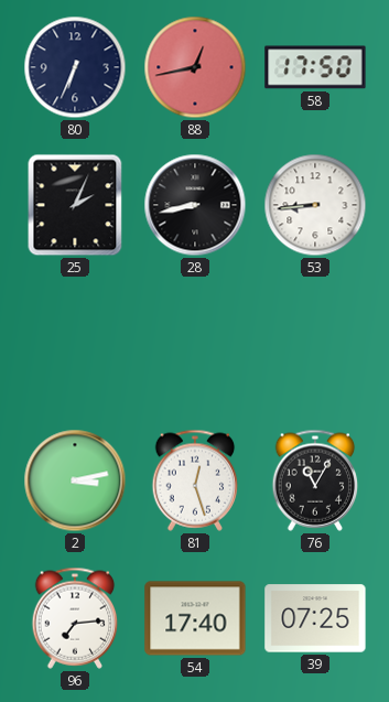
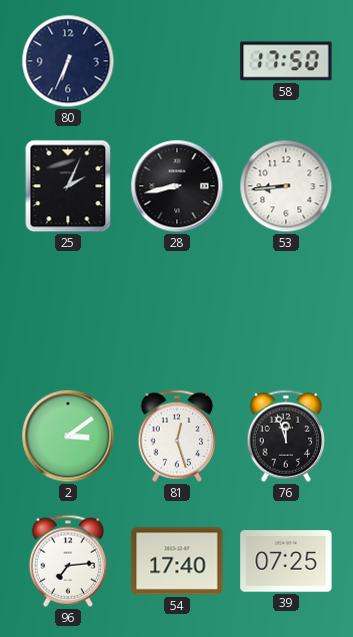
88: 12:43 -> none (195, 67)
2: 3:13 -> 3:09 (68, 436)
76: 11:05 -> 11:57 (286, 436)
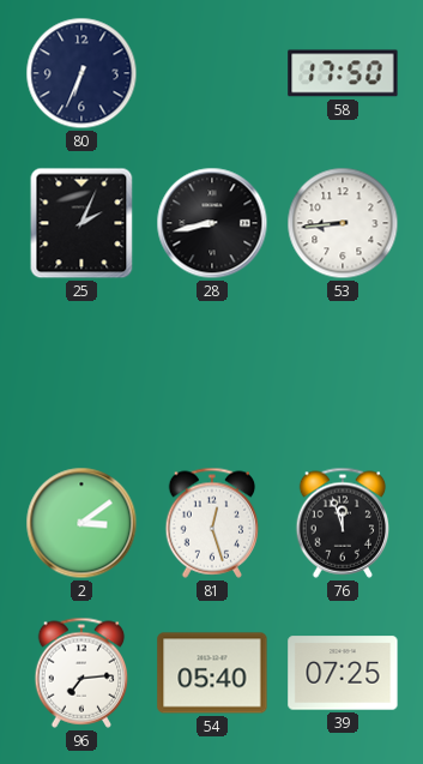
54: 17:40 -> 05:40 (212, 673)
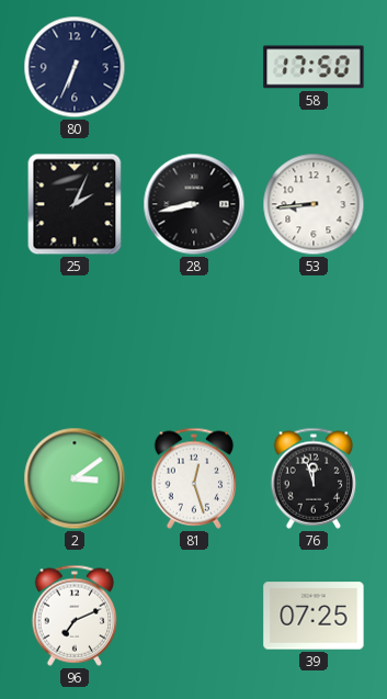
96: 7:14 -> 7:11 (75, 616)
54: 05:40 -> none (212, 673)
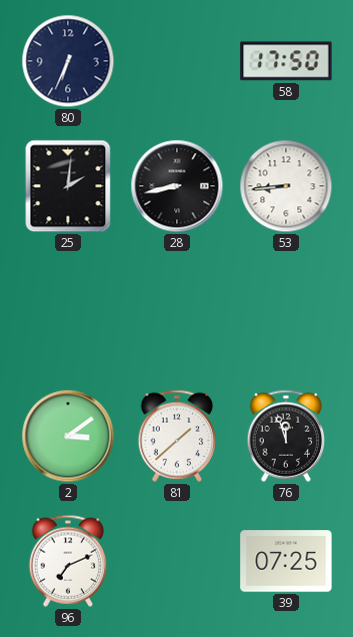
25: 2:04 -> 2:01 (68, 186)
81: 12:27 -> 1:38 (177, 436)
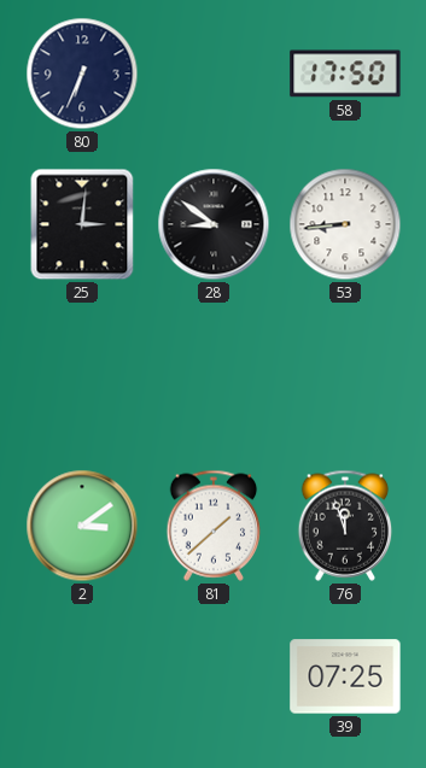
25: 2:01 -> 3:01 (82, 224)
28: 8:43 -> 8:51 (214, 224)
96: 7:11 -> none (68, 561)
